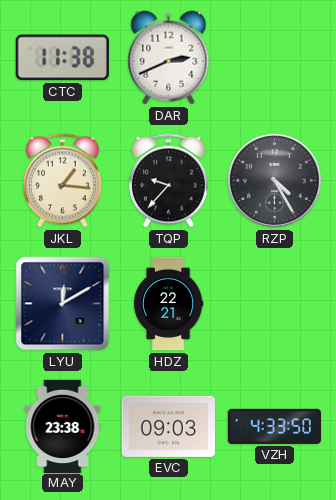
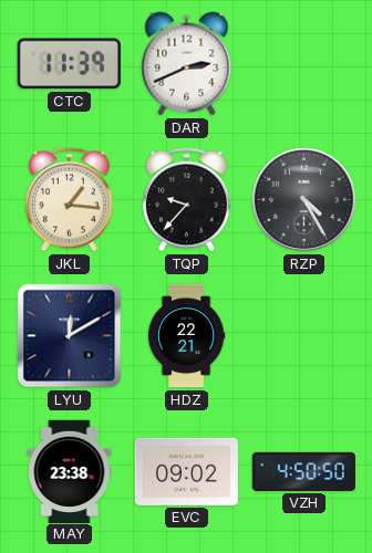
CTC: 11:38 -> 11:39 (69, 64)
EVC: 09:03 -> 09:02 (186, 471)
VZH: 4:33 -> 4:50 (303, 471)
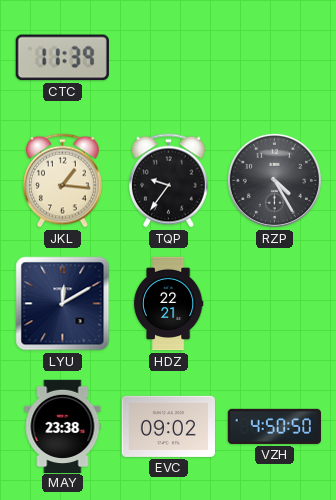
DAR: 2:41 -> none (187, 64)
TQP: 9:37 -> 9:36 (169, 181)
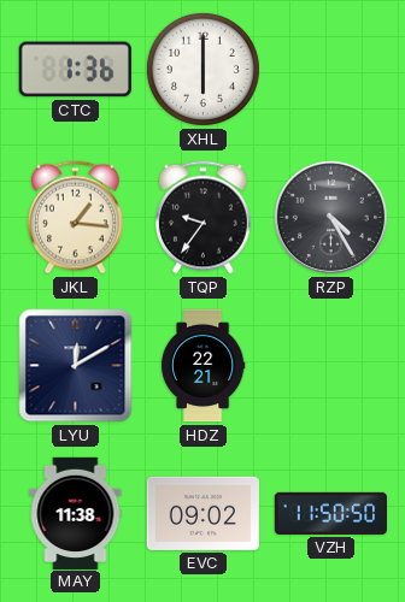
CTC: 11:39 -> 1:36 (75, 70)
XHL: none -> 6:00 (202, 69)
MAY: 23:38 -> 11:38 (76, 513)
VZH: 4:50 -> 11:50 (330, 513)
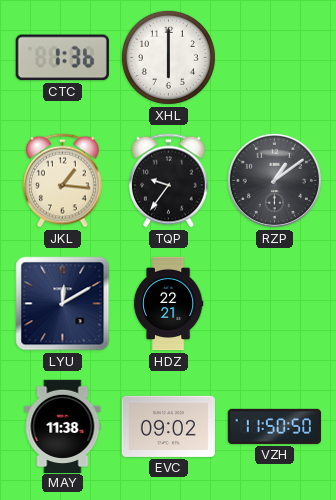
RZP: 4:25 -> 1:09 (274, 180)
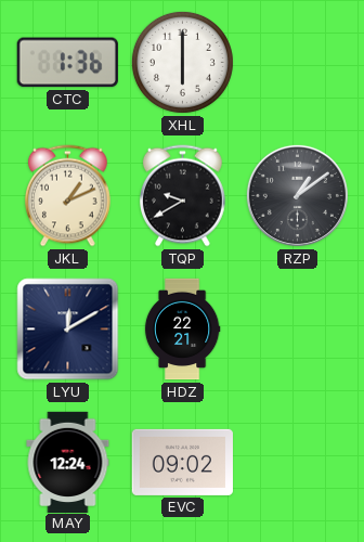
JKL: 1:16 -> 1:11 (68, 196)
TQP: 9:36 -> 9:40 (183, 196)
MAY: 11:38 -> 12:24 (68, 462)
VZH: 11:50 -> none (274, 426)
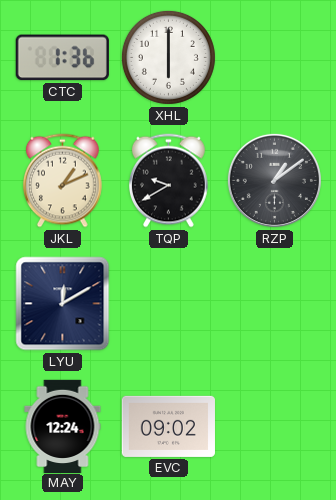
HDZ: 22:21 -> none (182, 330)
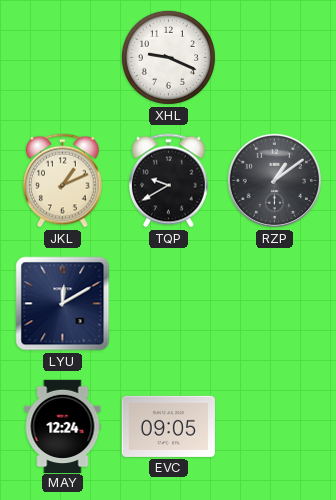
CTC: 1:36 -> none (62, 58)
XHL: 6:00 -> 9:19 (168, 57)
EVC: 09:02 -> 09:05 (168, 426)
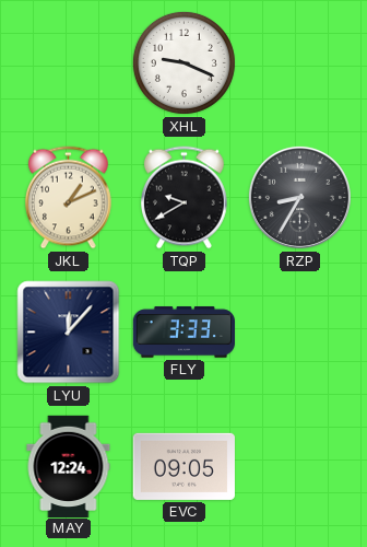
RZP: 1:09 -> 8:35 (299, 197)
LYU: 12:10 -> 12:07 (69, 333)
FLY: none -> 3:33 (183, 333)
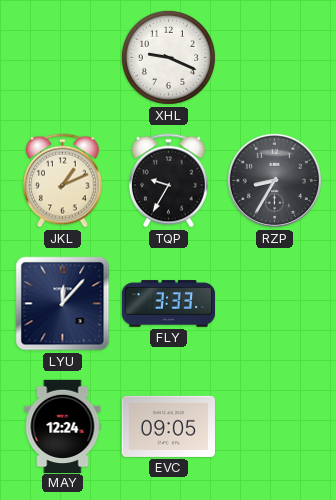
TQP: 9:40 -> 9:35 (169, 181)
